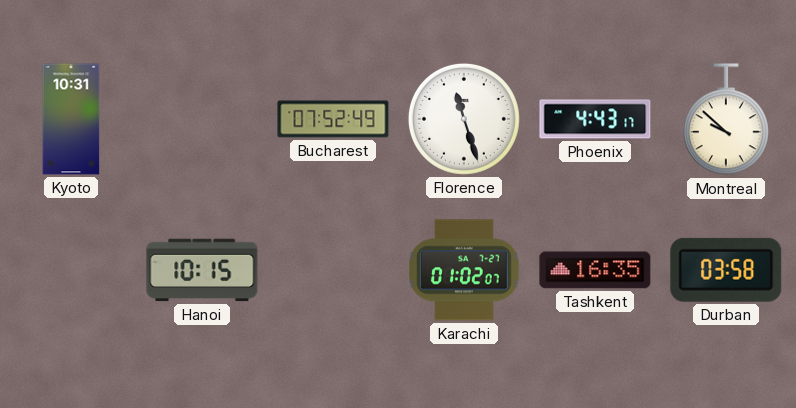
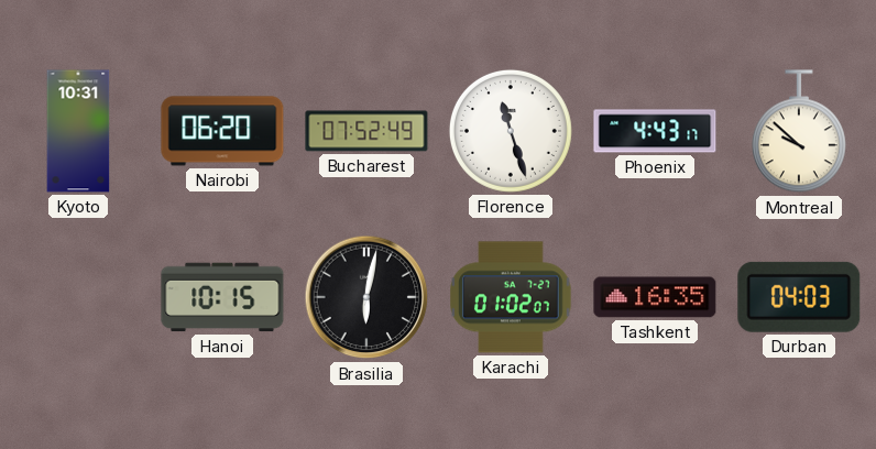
Nairobi: none -> 06:20 (222, 131)
Brasilia: none -> 6:02 (366, 297)
Durban: 03:58 -> 04:03 (799, 297)
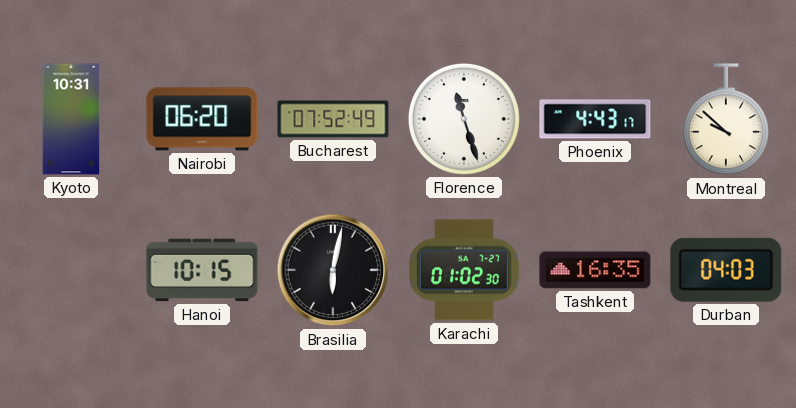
Karachi: 01:02:07 -> 01:02:30 (465, 270)
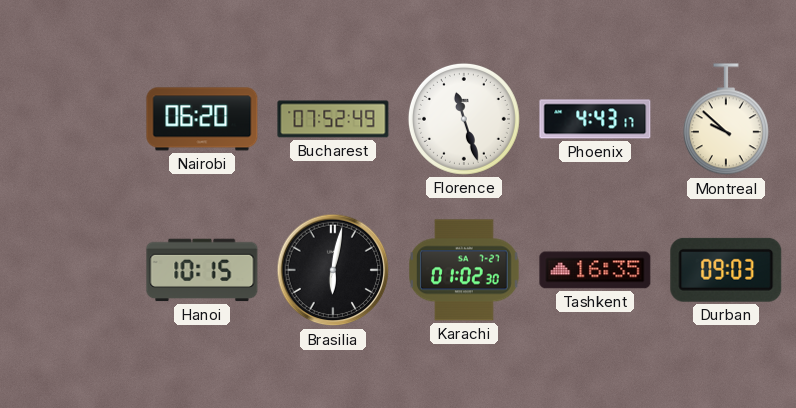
Kyoto: 10:31 -> none (71, 119)
Durban: 04:03 -> 09:03 (726, 270)
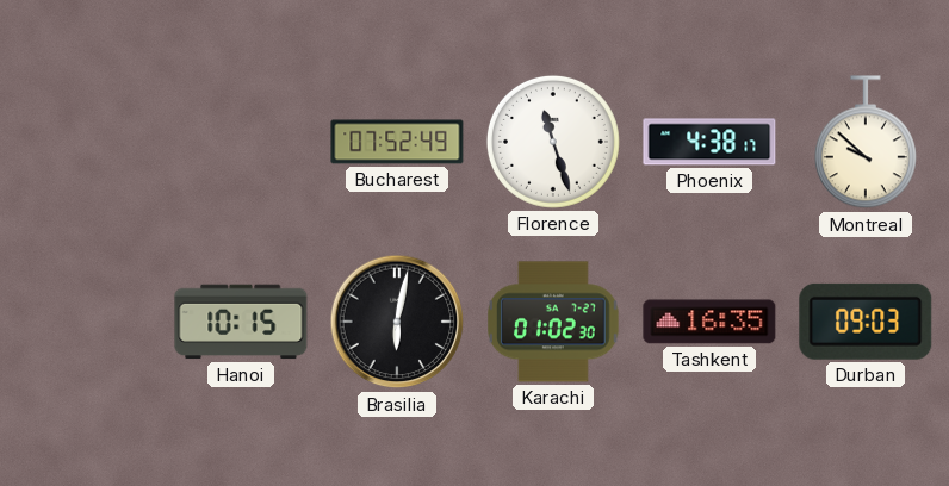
Nairobi: 06:20 -> none (202, 119)
Phoenix: 4:43 -> 4:38 (709, 142)
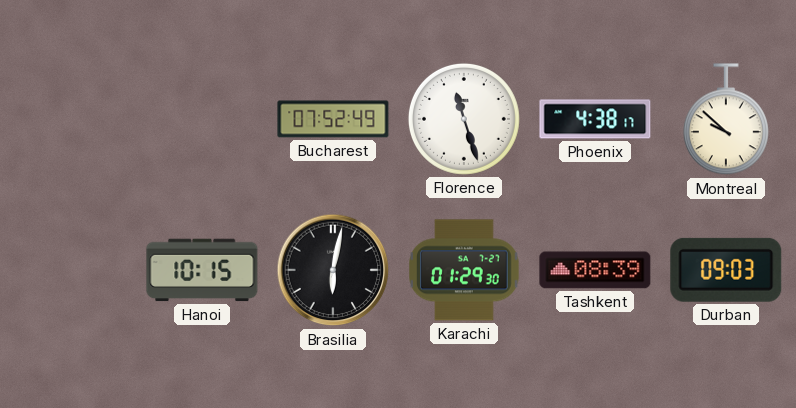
Karachi: 01:02 -> 01:29 (465, 270)
Tashkent: 16:35 -> 08:39 (595, 270)
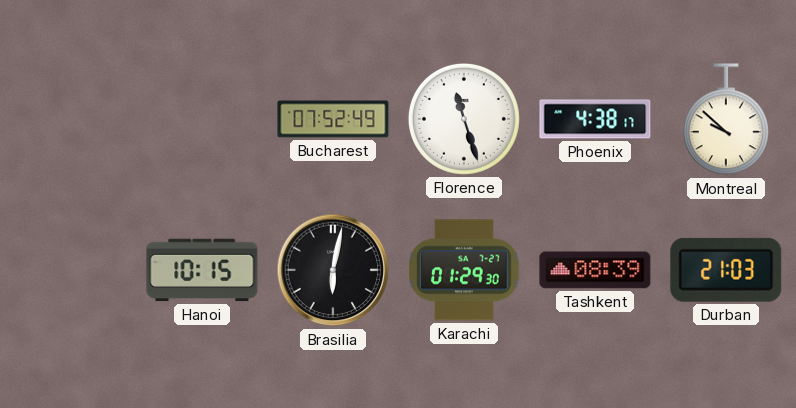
Durban: 09:03 -> 21:03 (726, 270)
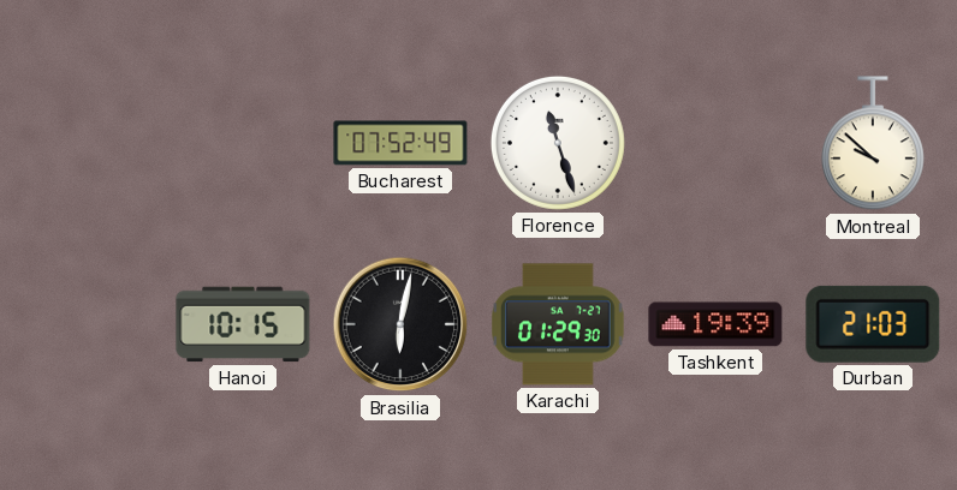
Phoenix: 4:38 -> none (595, 119)
Tashkent: 08:39 -> 19:39 (715, 324)
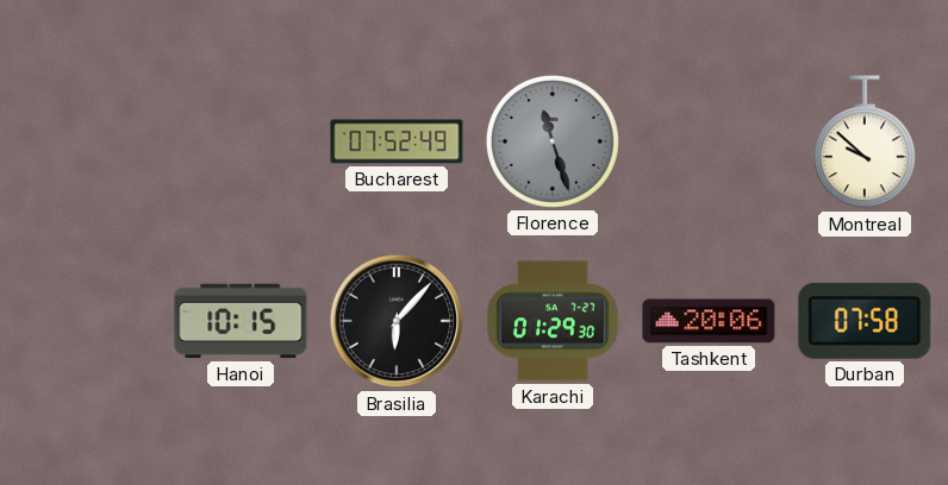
Florence dial: white -> grey (553, 141)
Brasilia: 6:02 -> 6:07 (397, 321)
Tashkent: 19:39 -> 20:06 (709, 321)
Durban: 21:03 -> 07:58 (865, 321)
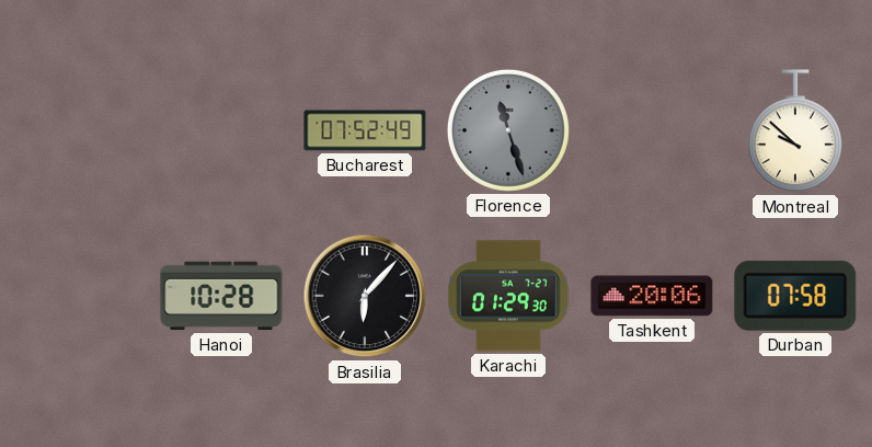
Hanoi: 10:15 -> 10:28 (221, 296)
